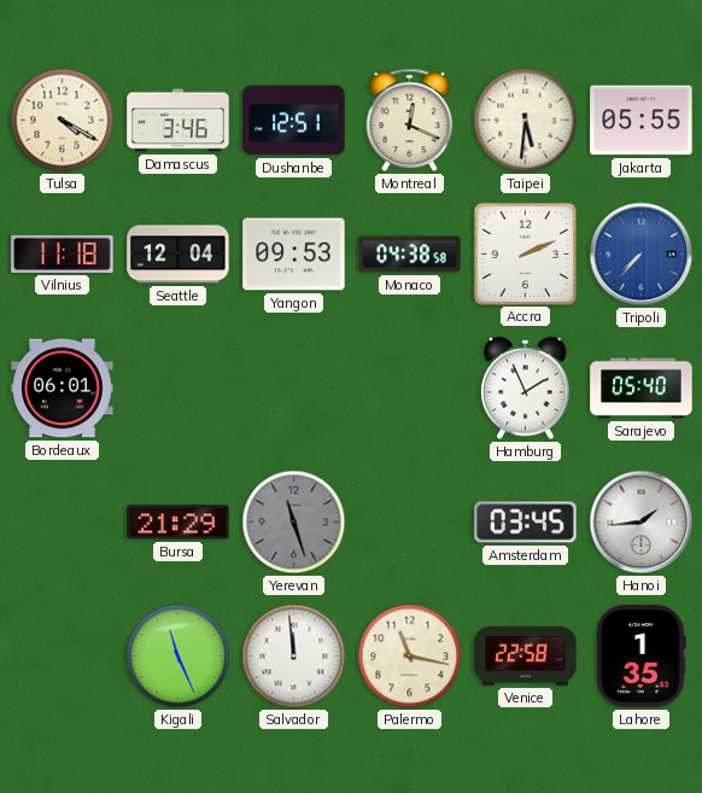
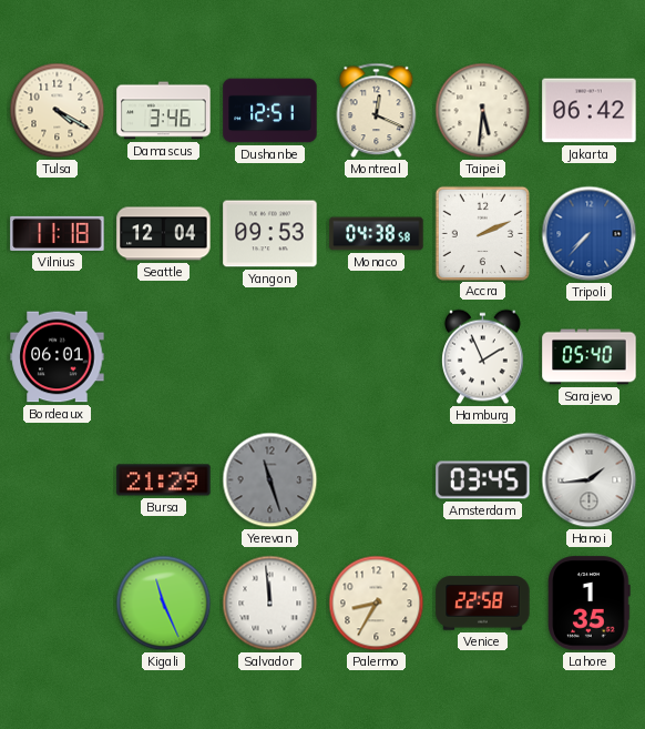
Jakarta: 05:55 -> 06:42 (590, 111)
Palermo: 11:17 -> 8:35 (377, 604)
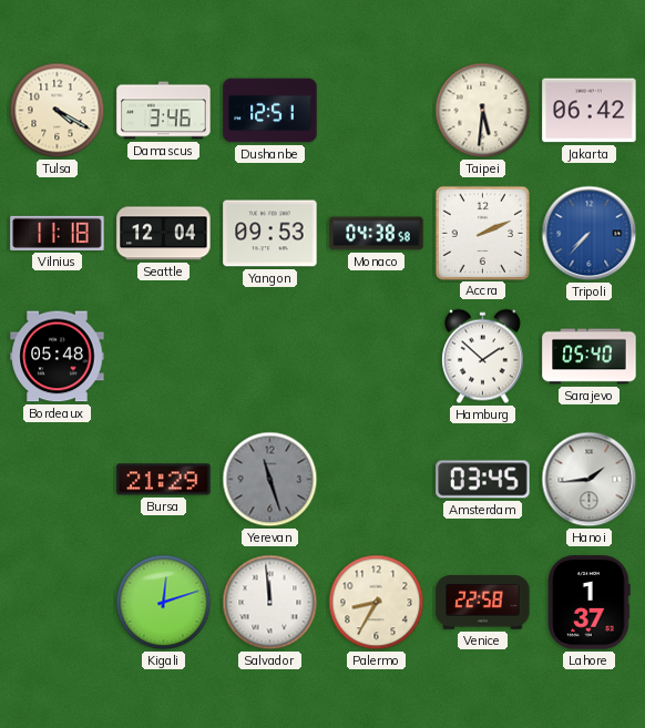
Montreal: 12:19 -> none (377, 111)
Bordeaux: 06:01 -> 05:48 (58, 357)
Hamburg: 1:56 -> 1:52 (483, 357)
Kigali: 11:26 -> 12:12 (164, 603)
Lahore: 1:35 -> 1:37 (590, 603)
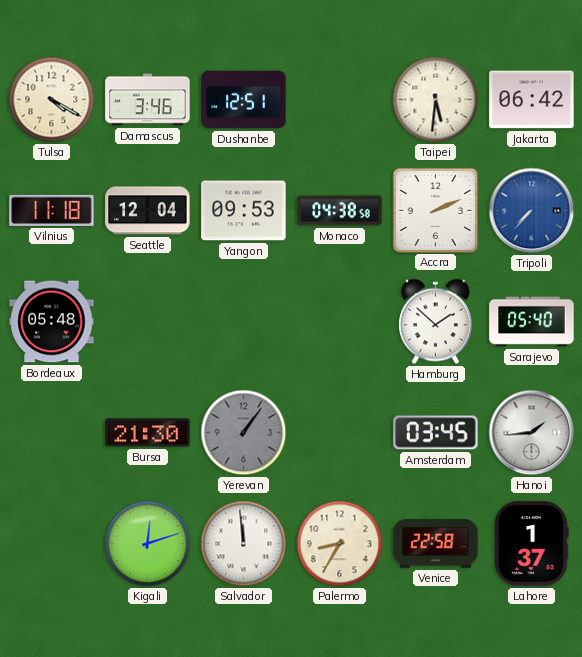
Bursa: 21:29 -> 21:30 (148, 433)
Yerevan: 11:27 -> 1:06 (244, 433)
